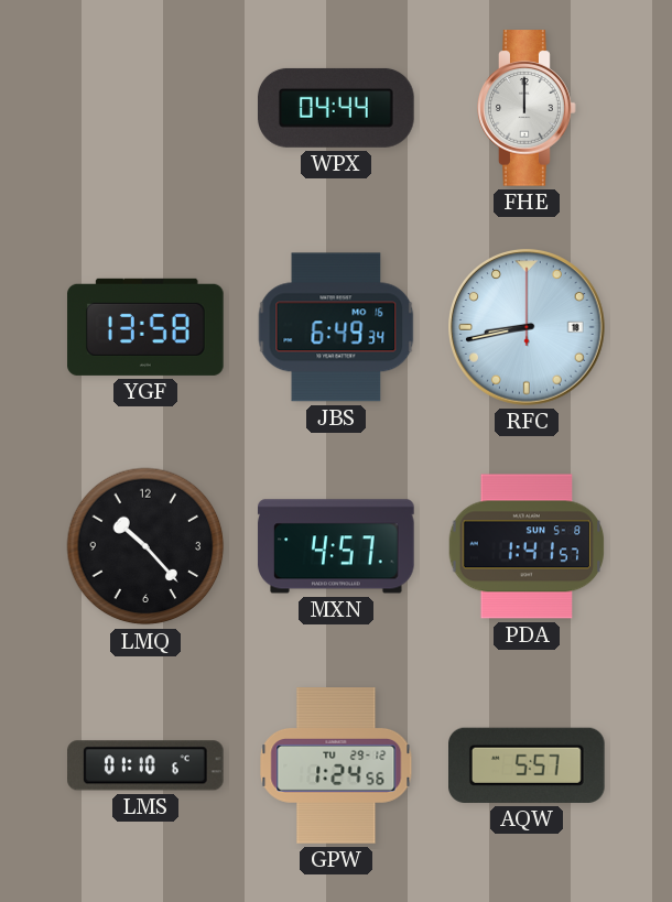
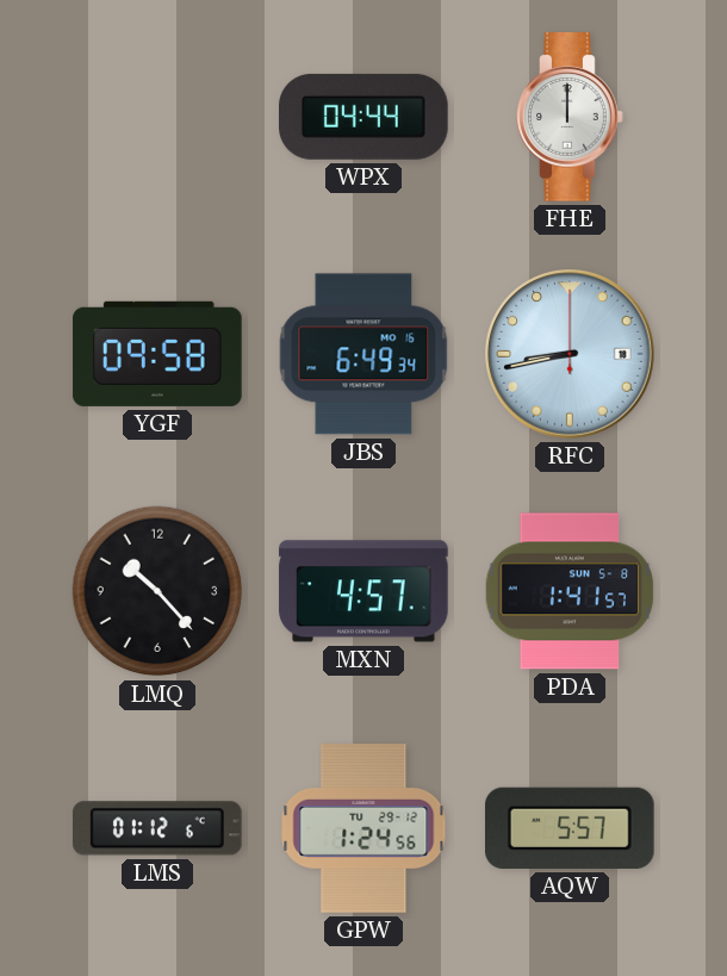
YGF: 13:58 -> 09:58 (157, 354)
LMS: 01:10 -> 01:12 (159, 828)
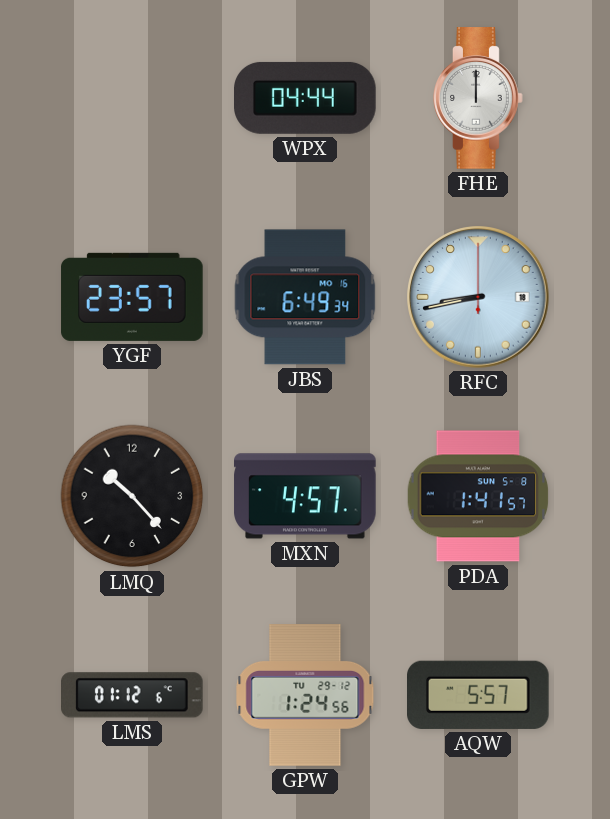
YGF: 09:58 -> 23:57 (132, 297)
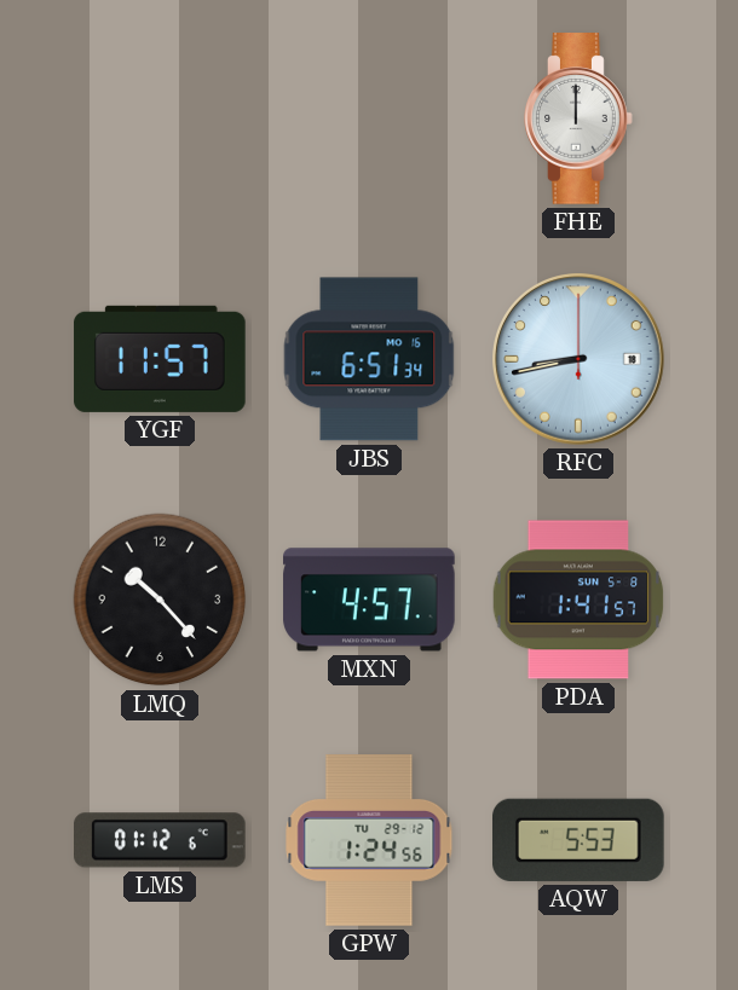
WPX: 04:44 -> none (305, 98)
YGF: 23:57 -> 11:57 (160, 359)
JBS: 6:49 -> 6:51 (369, 359)
AQW: 5:57 -> 5:53 (580, 840)
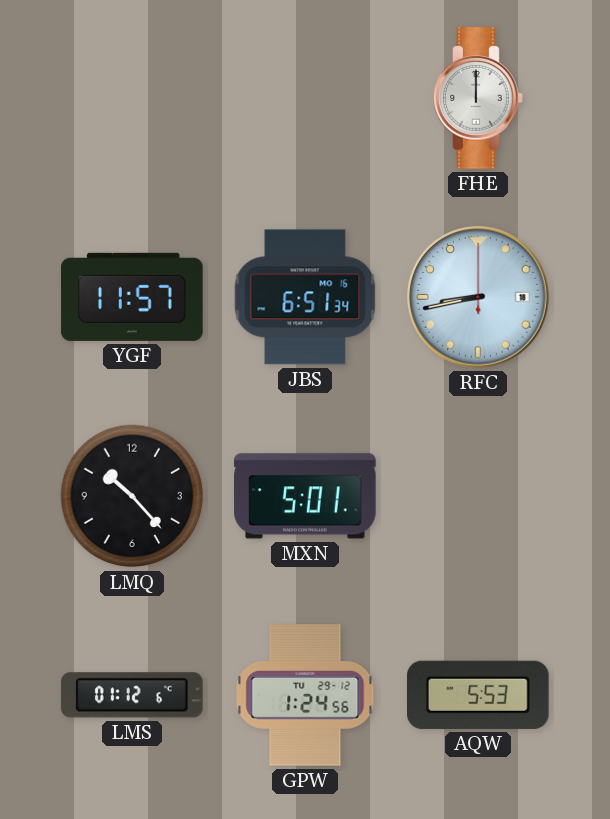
MXN: 4:57 -> 5:01 (305, 496)
PDA: 1:41 -> none (578, 600)
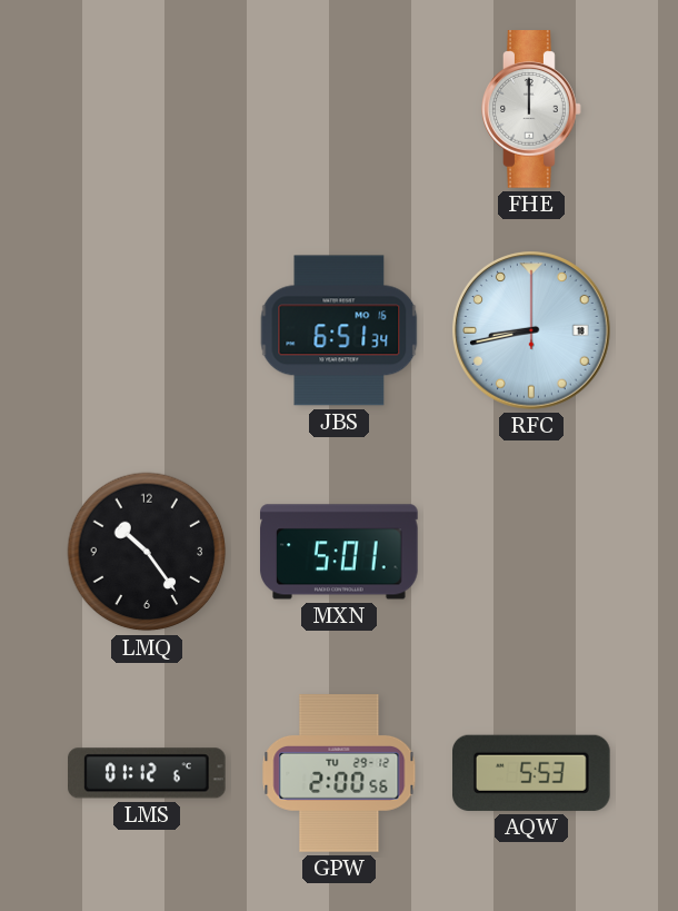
YGF: 11:57 -> none (132, 297)
LMQ: 10:23 -> 10:24 (147, 552)
GPW: 1:24 -> 2:00 (339, 773)
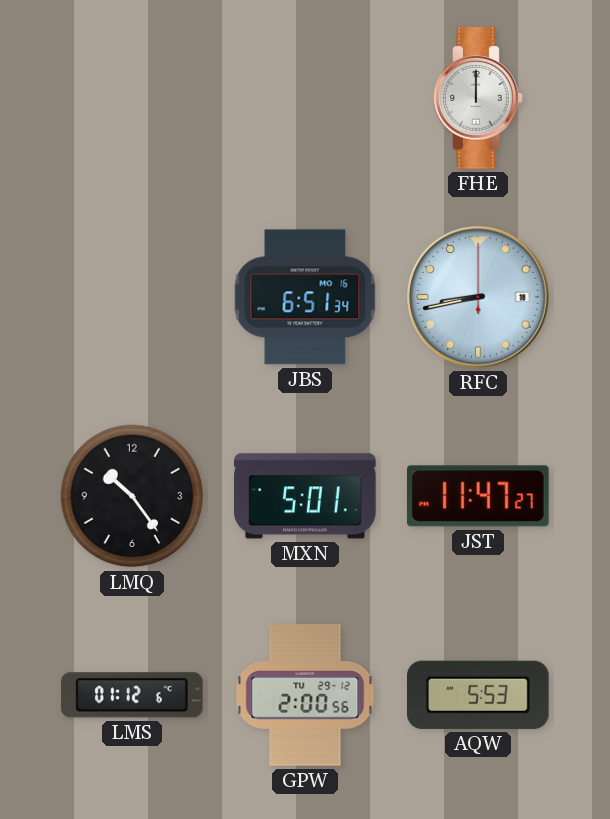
JST: none -> 11:47 (479, 496)
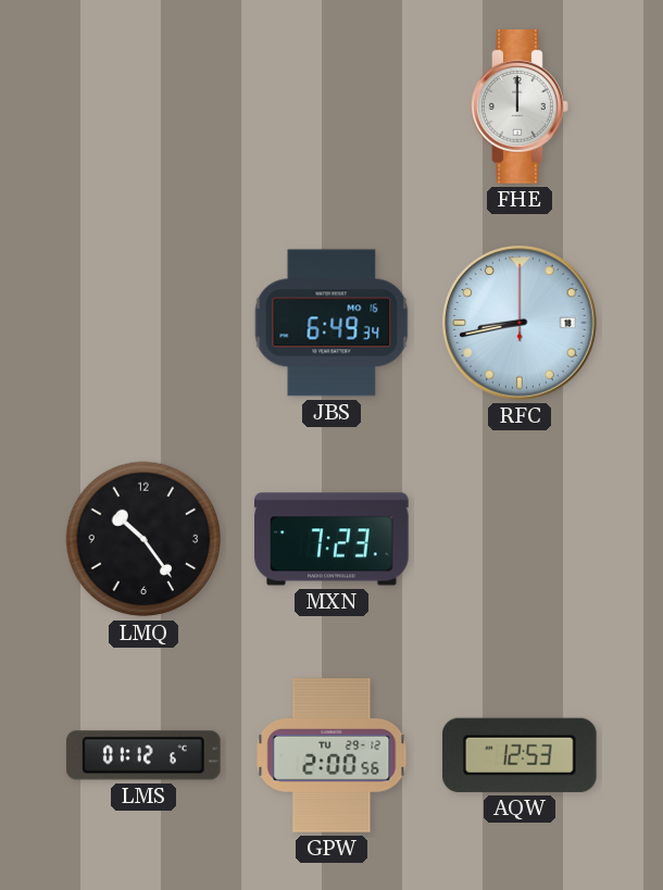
JBS: 6:51 -> 6:49 (331, 323)
MXN: 5:01 -> 7:23 (331, 539)
JST: 11:47 -> none (479, 496)
AQW: 5:53 -> 12:53 (521, 755)
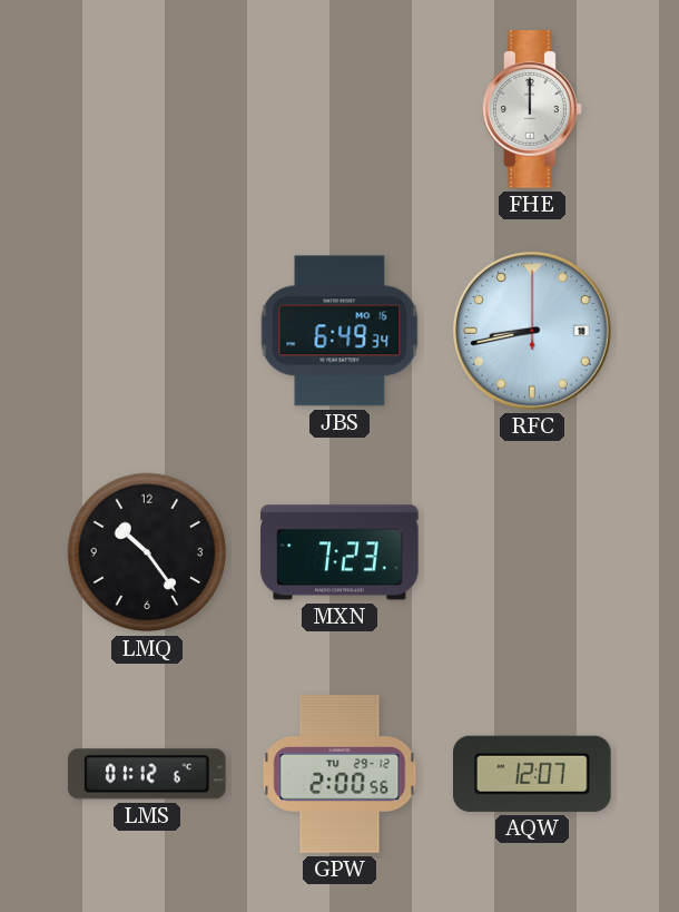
AQW: 12:53 -> 12:07 (533, 774)
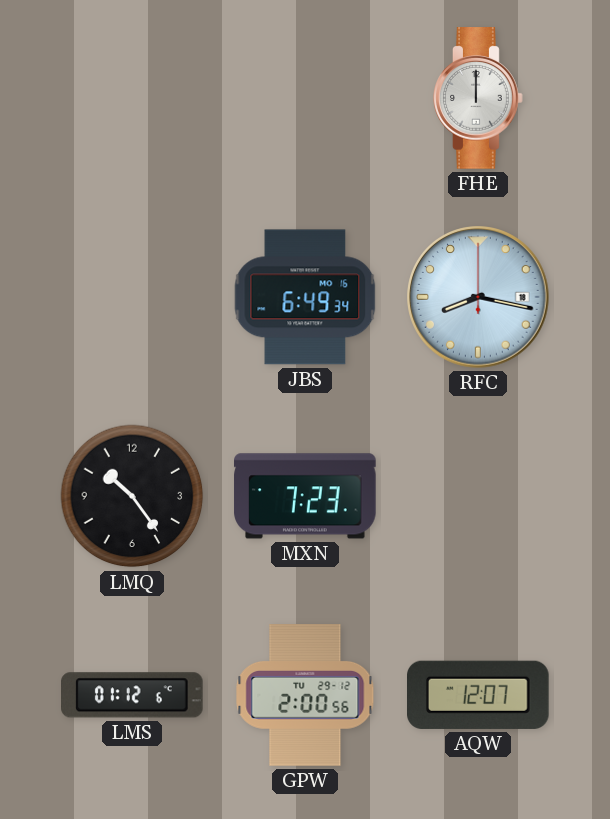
RFC: 8:43 -> 8:17 (479, 298)
